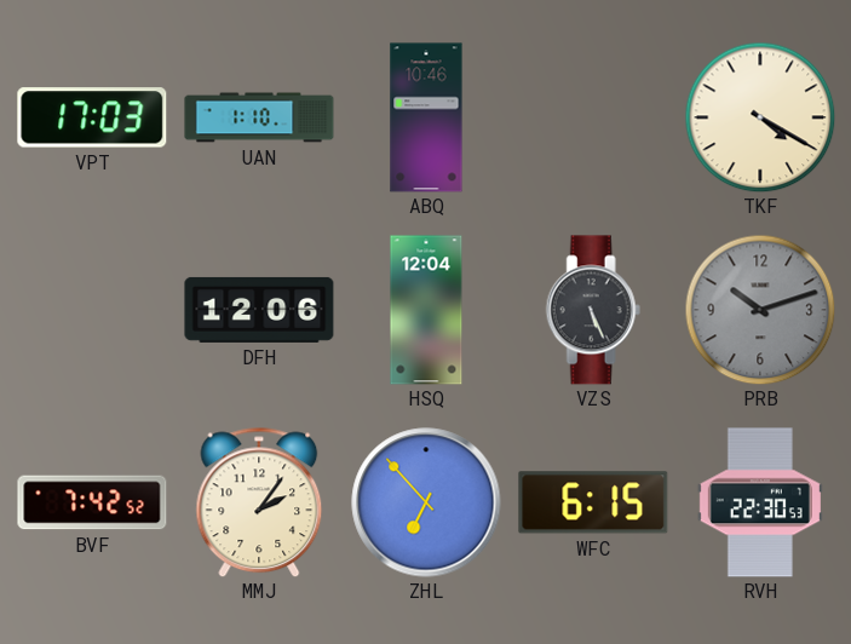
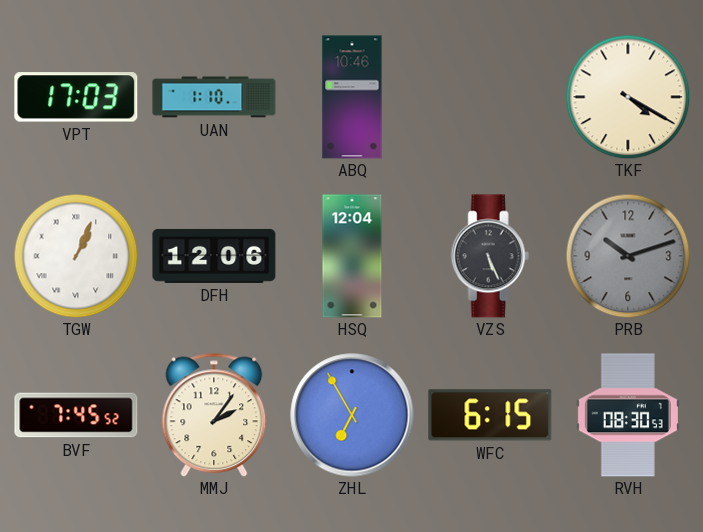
TGW: none -> 1:04 (76, 256)
BVF: 7:42 -> 7:45 (76, 415)
ZHL: 6:53 -> 6:55 (352, 415)
RVH: 22:30 -> 08:30 (628, 415)
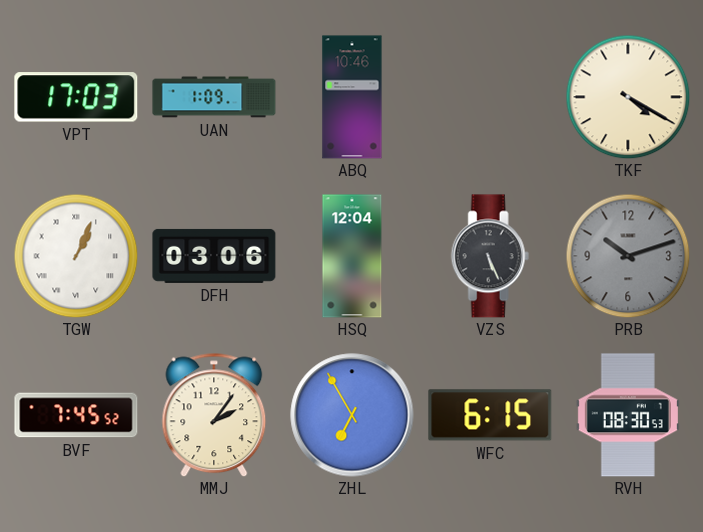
UAN: 1:10 -> 1:09 (214, 97)
DFH: 12:06 -> 03:06 (214, 256)
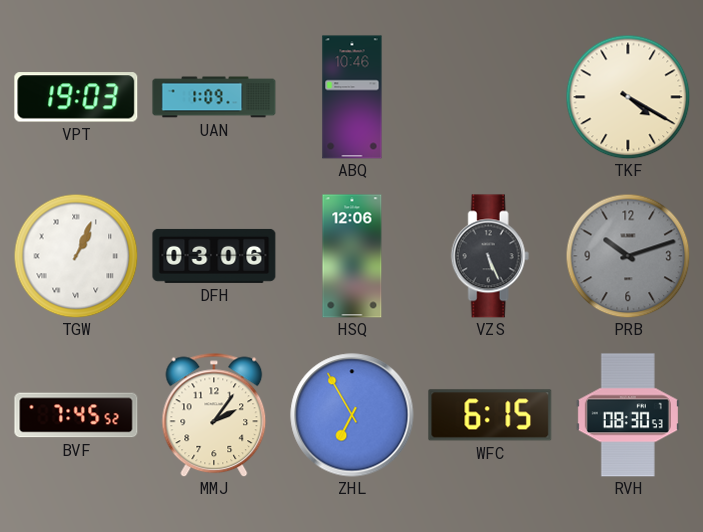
VPT: 17:03 -> 19:03 (76, 97)
HSQ: 12:04 -> 12:06 (352, 256)
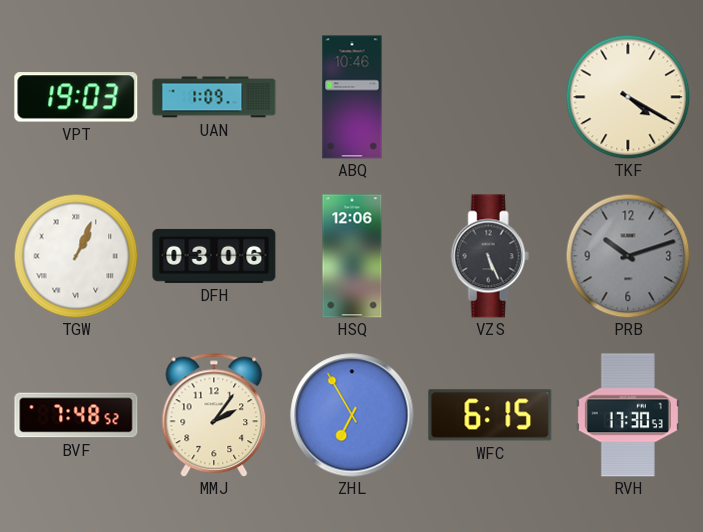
BVF: 7:45 -> 7:48 (76, 415)
RVH: 08:30 -> 17:30 (628, 415)
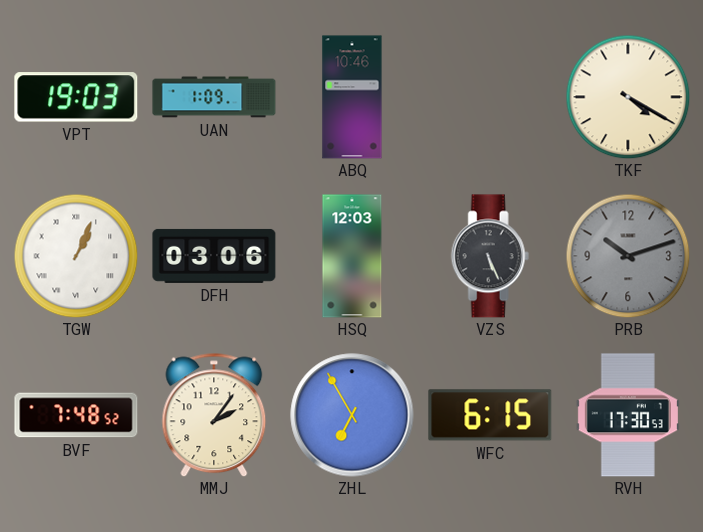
HSQ: 12:06 -> 12:03 (352, 256)
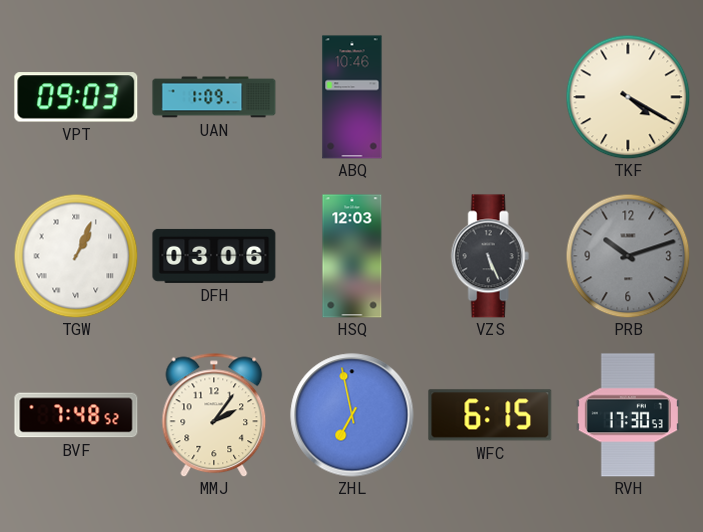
VPT: 19:03 -> 09:03 (76, 97)
ZHL: 6:55 -> 6:58 (352, 415)
